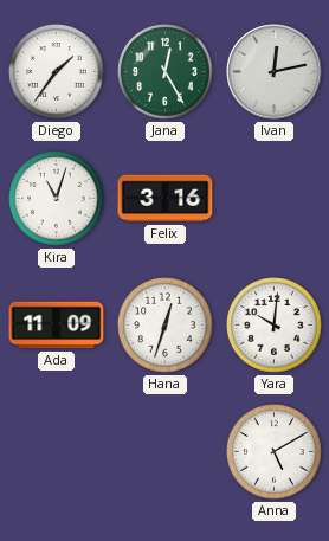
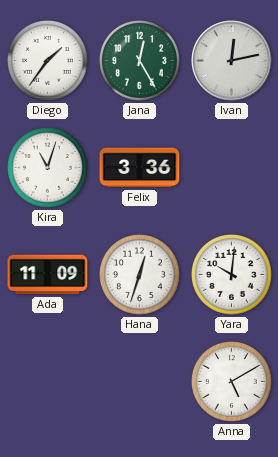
Felix: 3:16 -> 3:36 (140, 168)
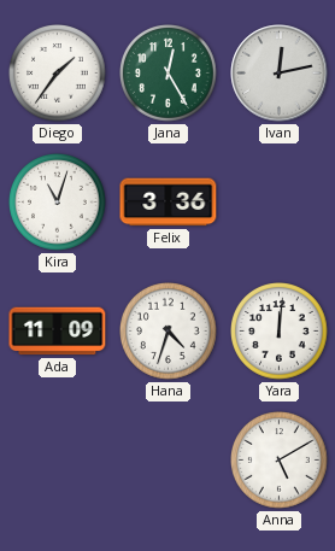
Hana: 12:33 -> 4:33 (169, 332)
Yara: 10:01 -> 12:01 (280, 332)
